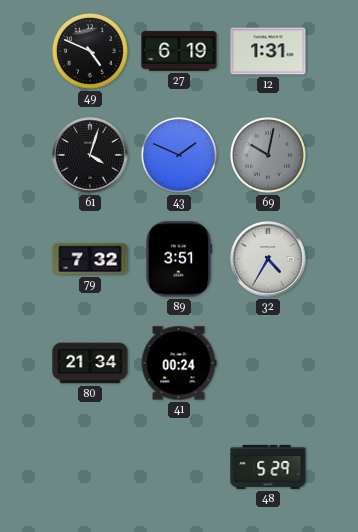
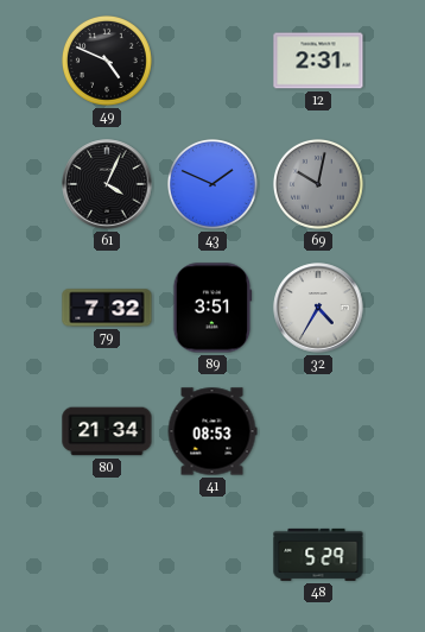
27: 6:19 -> none (179, 51)
12: 1:31 -> 2:31 (318, 61)
61: 4:03 -> 4:04 (107, 184)
41: 00:24 -> 08:53 (213, 431)
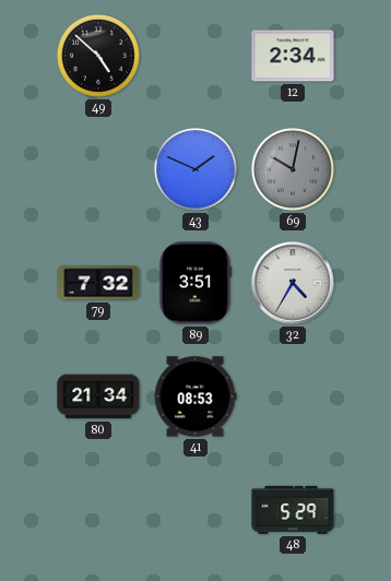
49: 4:49 -> 4:52 (98, 56)
12: 2:31 -> 2:34 (293, 56)
61: 4:04 -> none (107, 184)
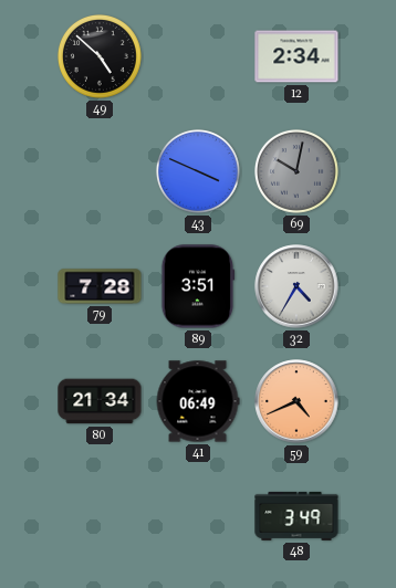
43: 1:49 -> 3:49 (198, 171)
79: 7:32 -> 7:28 (100, 286)
41: 08:53 -> 06:49 (198, 401)
59: none -> 4:41 (296, 401)
48: 5:29 -> 3:49 (296, 516)
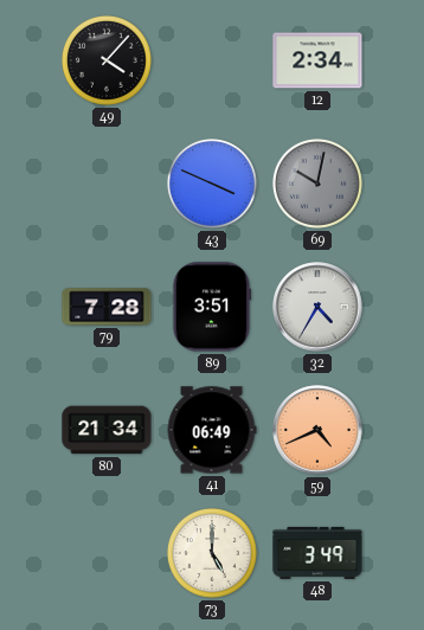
49: 4:52 -> 4:07 (107, 60)
73: none -> 5:00 (212, 553)
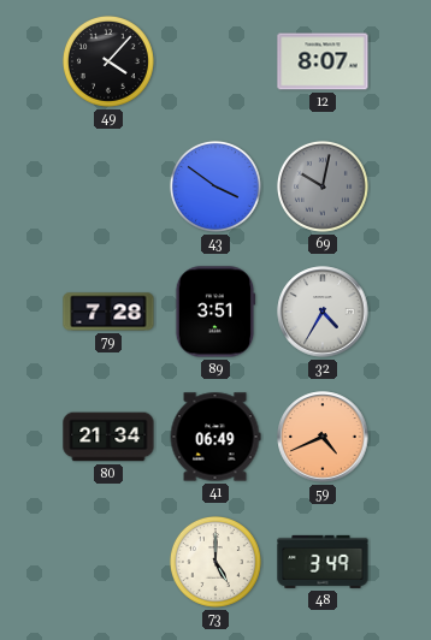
12: 2:34 -> 8:07 (323, 61)
43: 3:49 -> 3:51 (215, 186)
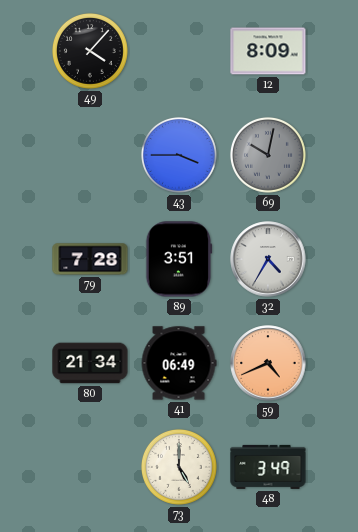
12: 8:07 -> 8:09 (268, 51)
43: 3:51 -> 3:45 (179, 155)
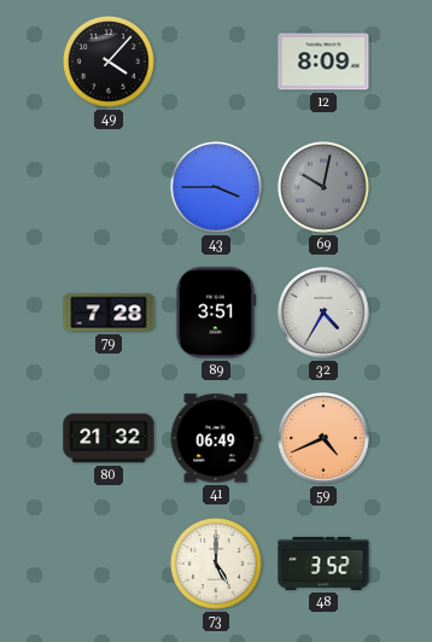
80: 21:34 -> 21:32 (109, 438)
48: 3:49 -> 3:52 (323, 564)
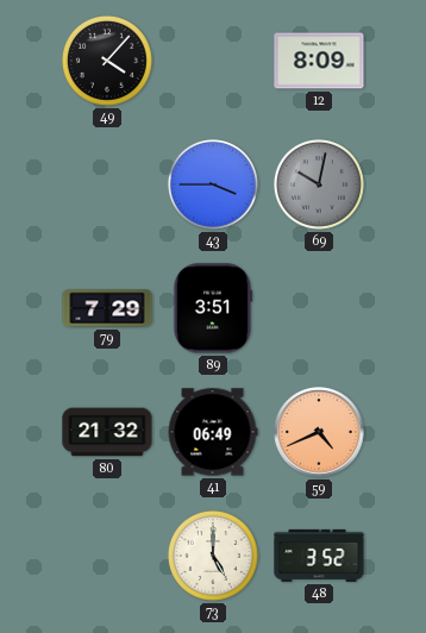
79: 7:28 -> 7:29 (107, 308)
32: 4:35 -> none (323, 313)
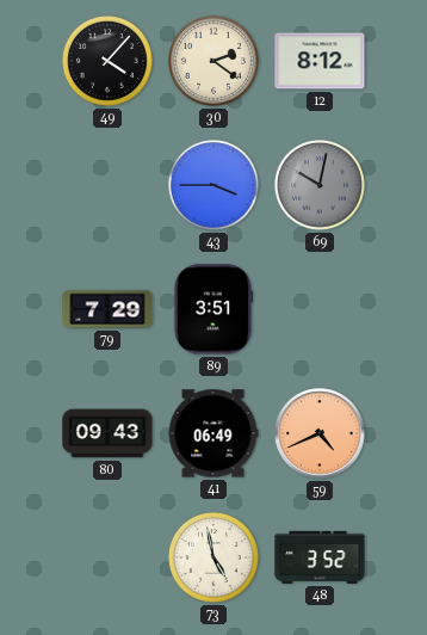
30: none -> 2:21 (213, 61)
12: 8:09 -> 8:12 (320, 61)
80: 21:32 -> 09:43 (107, 433)
73: 5:00 -> 4:58 (213, 557)
